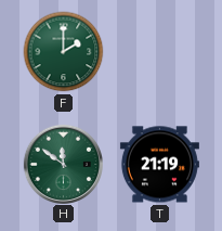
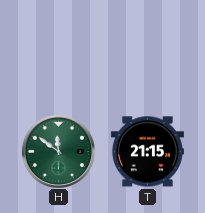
F: 2:00 -> none (64, 52)
T: 21:19 -> 21:15 (147, 152)
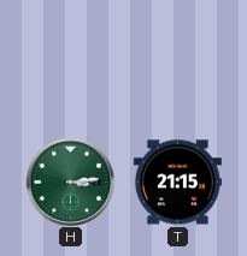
H: 11:51 -> 3:14 (70, 181)
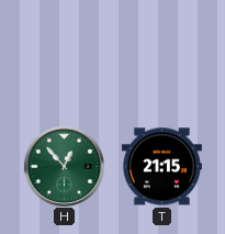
H: 3:14 -> 12:53 (64, 166)
